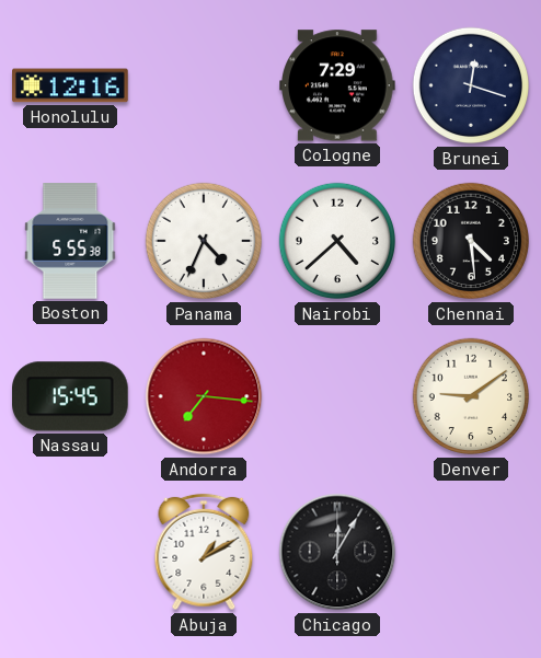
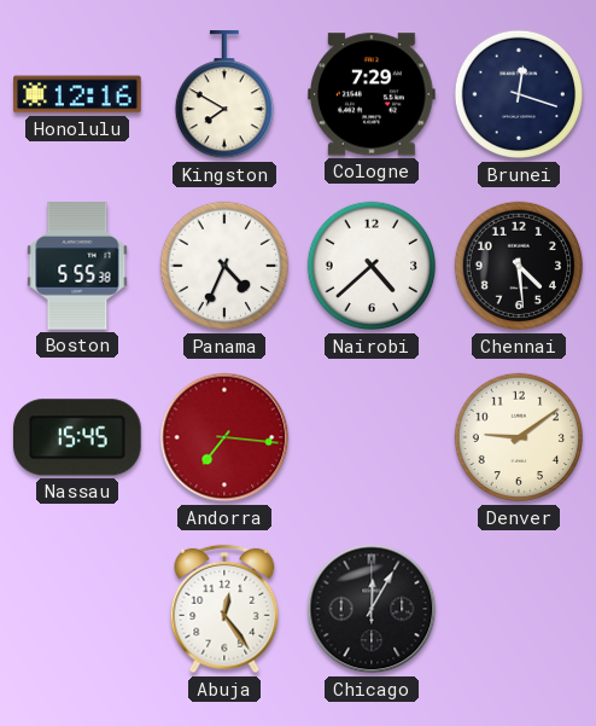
Kingston: none -> 7:50 (223, 95)
Abuja: 1:10 -> 12:24 (224, 609)
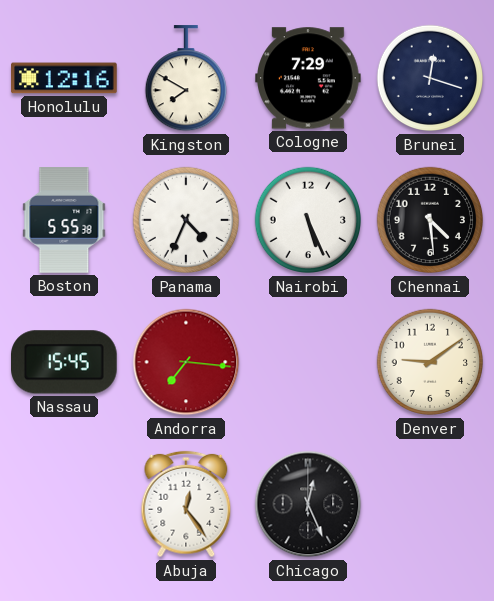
Nairobi: 4:38 -> 5:26 (308, 220)
Chicago: 12:05 -> 12:26 (308, 504)
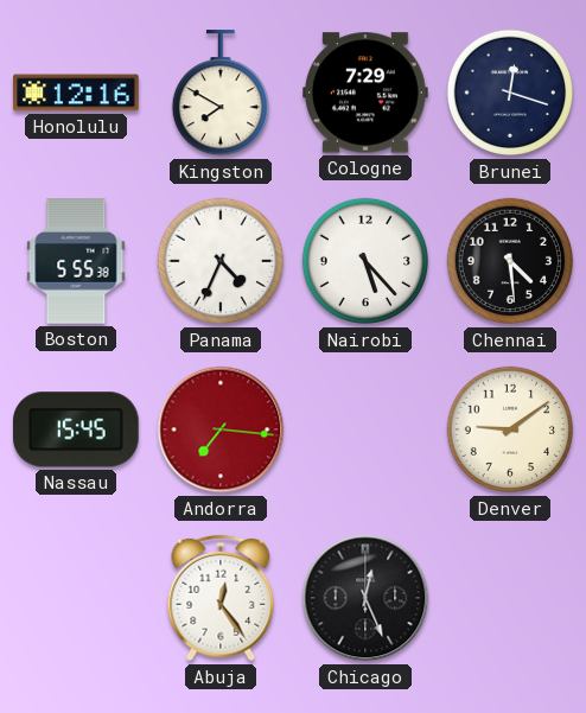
Nairobi: 5:26 -> 5:23 (365, 261)
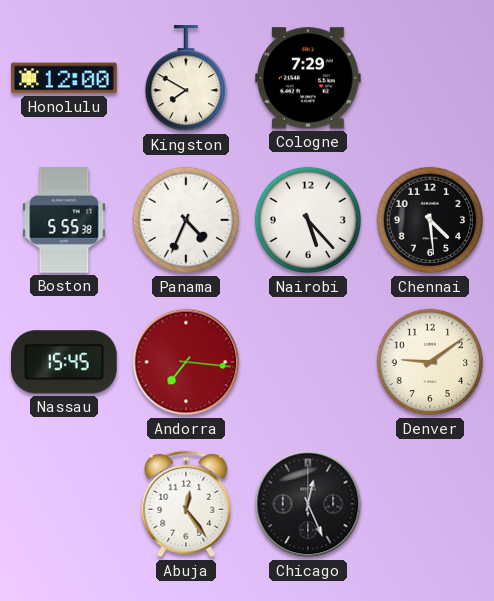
Honolulu: 12:16 -> 12:00 (64, 78)
Brunei: 12:18 -> none (510, 93)
